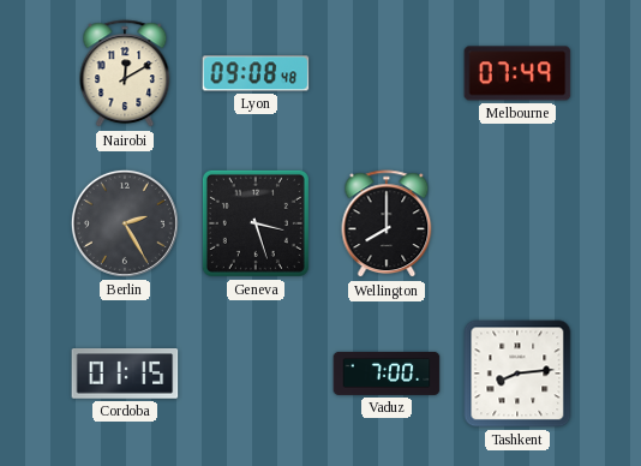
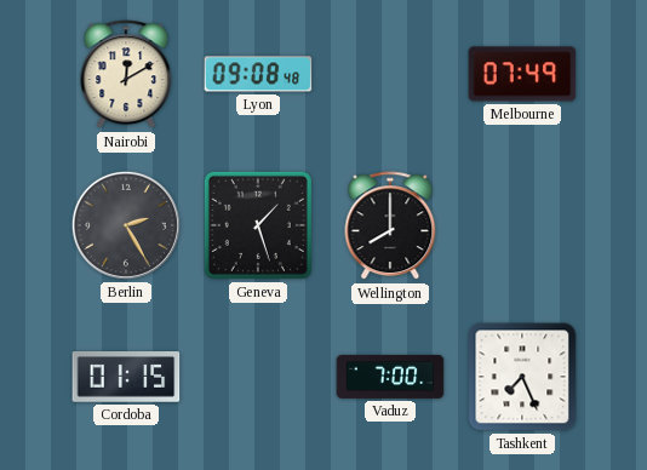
Geneva: 3:27 -> 1:27 (258, 225)
Tashkent: 8:14 -> 7:26 (522, 377)
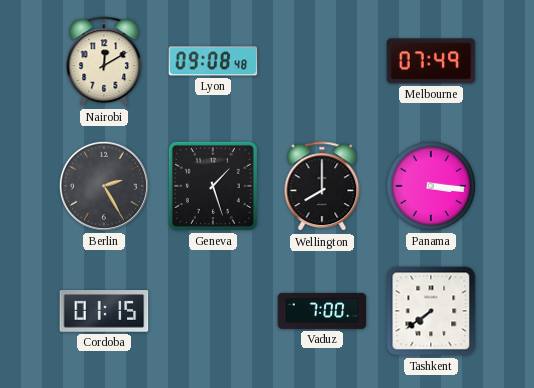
Panama: none -> 3:16 (431, 186)
Tashkent: 7:26 -> 7:39 (431, 311)
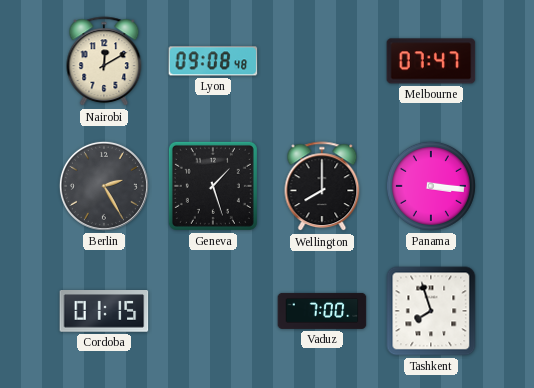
Melbourne: 07:49 -> 07:47 (431, 61)
Tashkent: 7:39 -> 7:57 (431, 311)
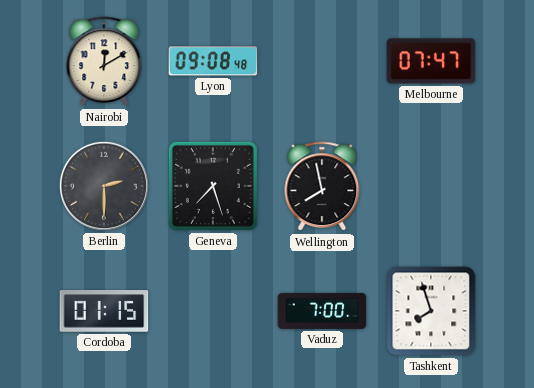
Berlin: 2:25 -> 2:30 (104, 186)
Geneva: 1:27 -> 7:27 (213, 186)
Wellington: 8:00 -> 7:58 (322, 187)
Panama: 3:16 -> none (431, 186)
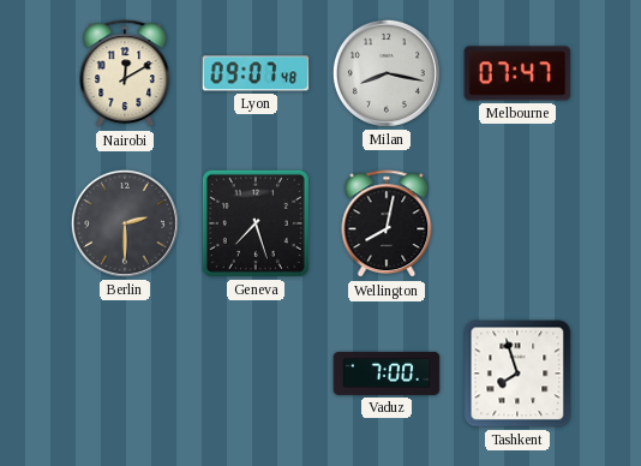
Lyon: 09:08 -> 09:07 (256, 73)
Milan: none -> 8:17 (387, 73)
Wellington: 7:58 -> 8:02 (387, 225)
Cordoba: 01:15 -> none (104, 311)
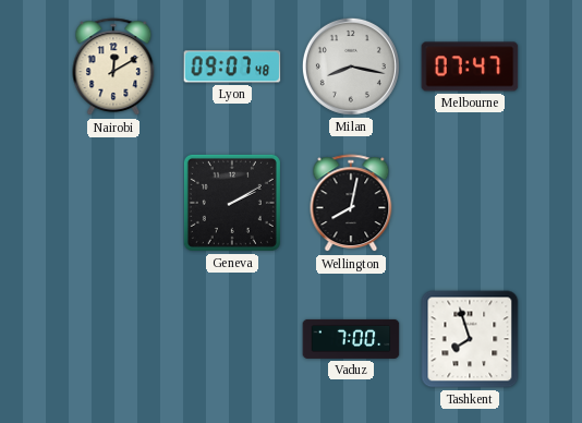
Berlin: 2:30 -> none (125, 223)
Geneva: 7:27 -> 2:10 (232, 203)
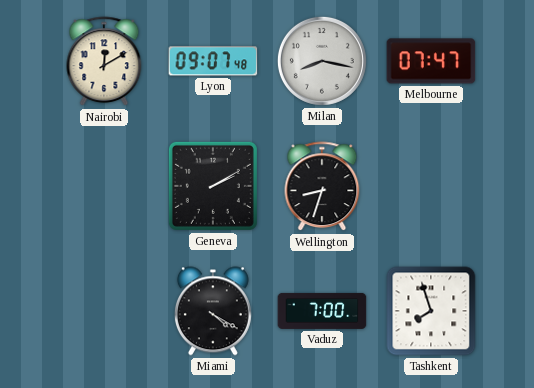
Wellington: 8:02 -> 8:33 (322, 187)
Miami: none -> 4:20 (213, 311)
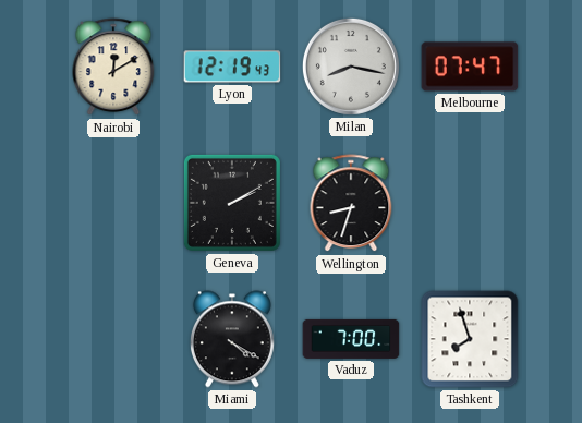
Lyon: 09:07 -> 12:19 (232, 67)
